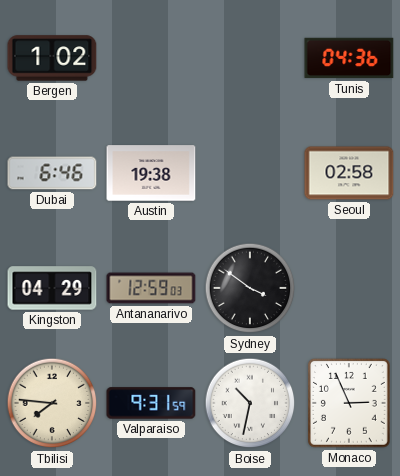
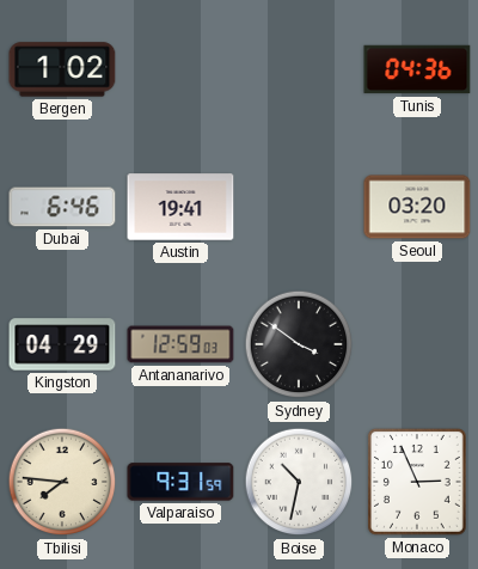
Austin: 19:38 -> 19:41 (180, 207)
Seoul: 02:58 -> 03:20 (417, 207)
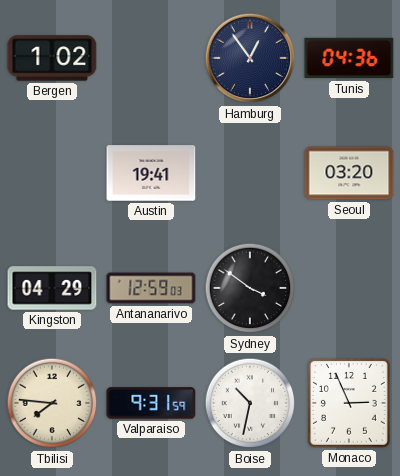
Hamburg: none -> 12:54 (250, 58)
Dubai: 6:46 -> none (62, 207)
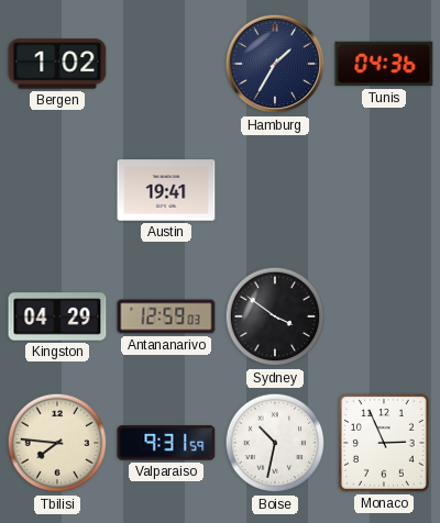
Hamburg: 12:54 -> 1:35 (275, 64)
Seoul: 03:20 -> none (349, 173)
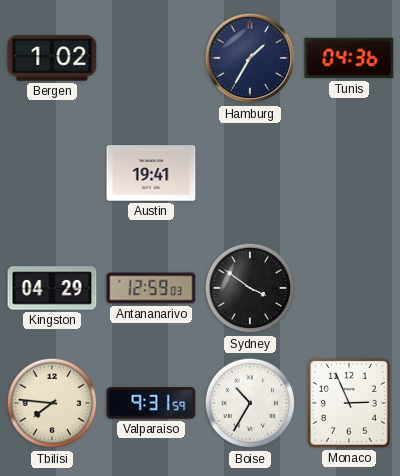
Boise: 10:32 -> 10:35 (250, 403)
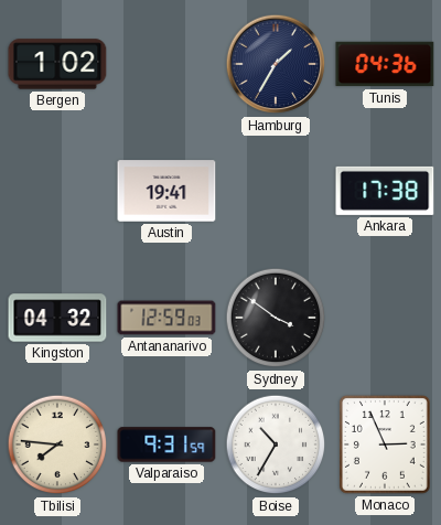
Ankara: none -> 17:38 (385, 191)
Kingston: 04:29 -> 04:32 (57, 318)
